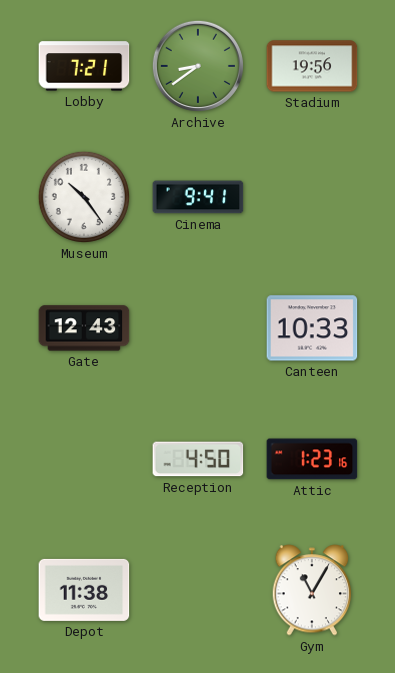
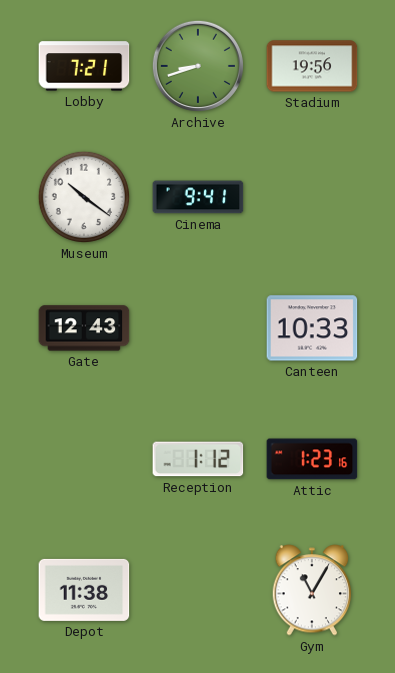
Archive: 8:39 -> 8:42 (198, 66)
Museum: 10:24 -> 10:21 (84, 197)
Reception: 4:50 -> 1:12 (198, 459)
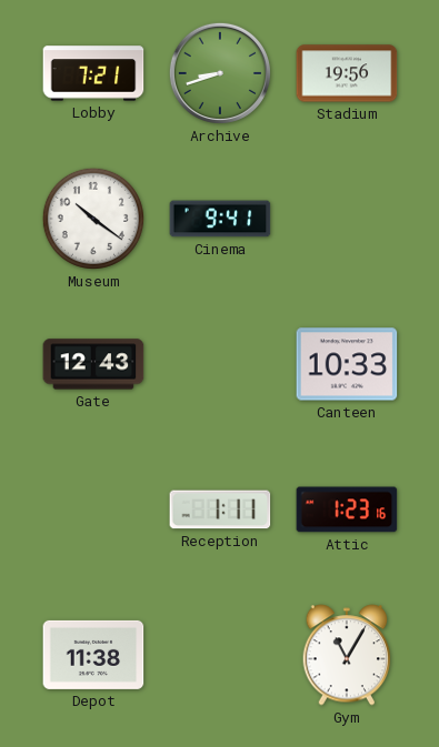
Reception: 1:12 -> 1:11 (220, 509)
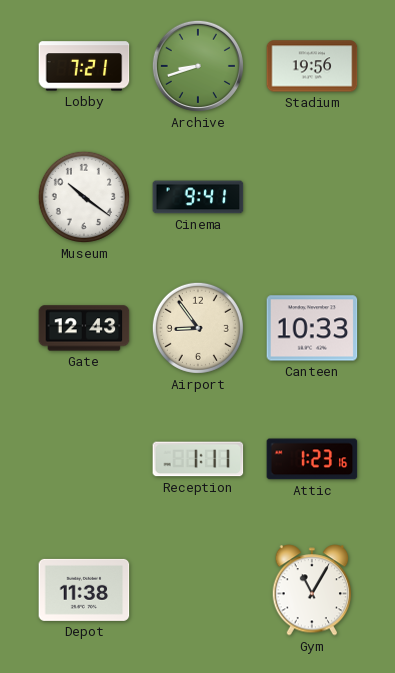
Airport: none -> 8:54 (198, 328)
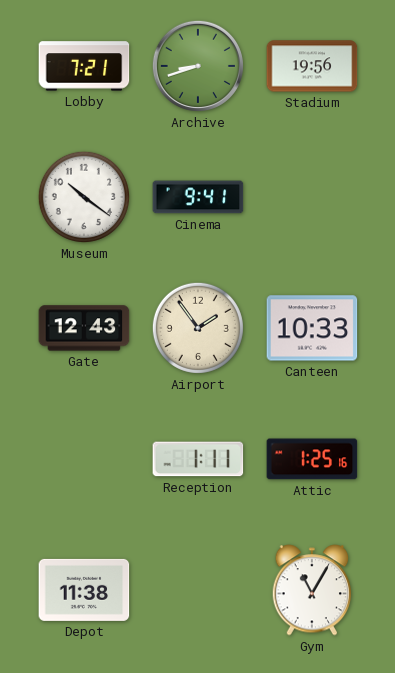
Airport: 8:54 -> 1:54 (198, 328)
Attic: 1:23 -> 1:25 (312, 459)
